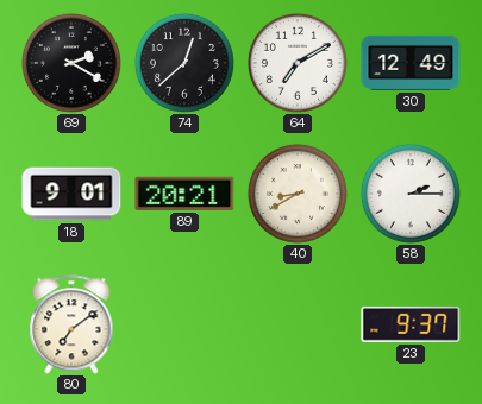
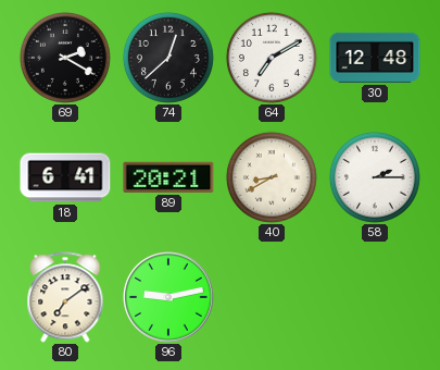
30: 12:49 -> 12:48 (375, 58)
18: 9:01 -> 6:41 (65, 177)
96: none -> 9:13 (169, 298)
23: 9:37 -> none (411, 324)
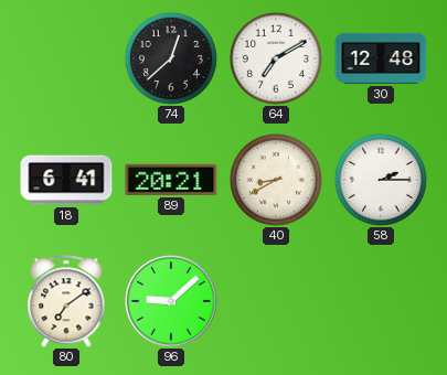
69: 2:20 -> none (65, 58)
96: 9:13 -> 9:08 (172, 302)
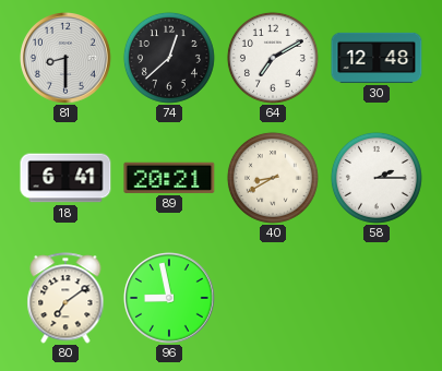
81: none -> 8:30 (67, 59)
96: 9:08 -> 8:58 (170, 299)
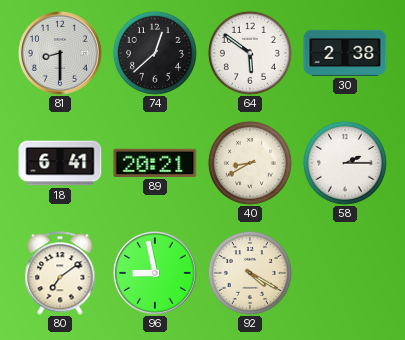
64: 7:10 -> 5:51 (250, 53)
30: 12:48 -> 2:38 (345, 53)
92: none -> 4:20 (250, 273)
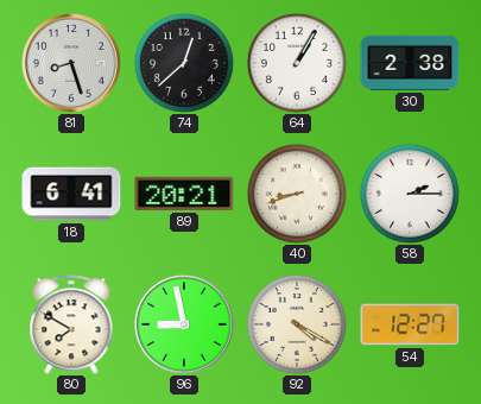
81: 8:30 -> 8:27 (72, 64)
64: 5:51 -> 1:05 (297, 63)
40: 8:40 -> 8:42 (297, 194)
80: 7:09 -> 7:50 (71, 324)
54: none -> 12:27 (410, 324)
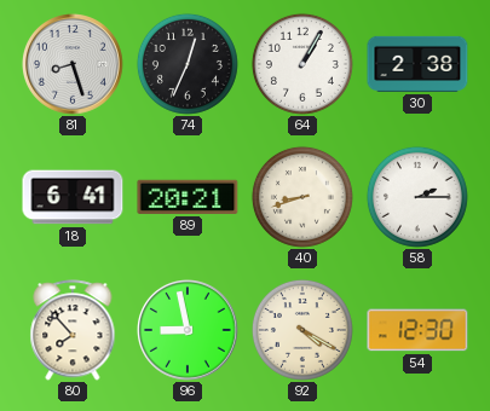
74: 12:38 -> 12:34 (188, 64)
80: 7:50 -> 7:53 (73, 330)
54: 12:27 -> 12:30 (417, 330)
